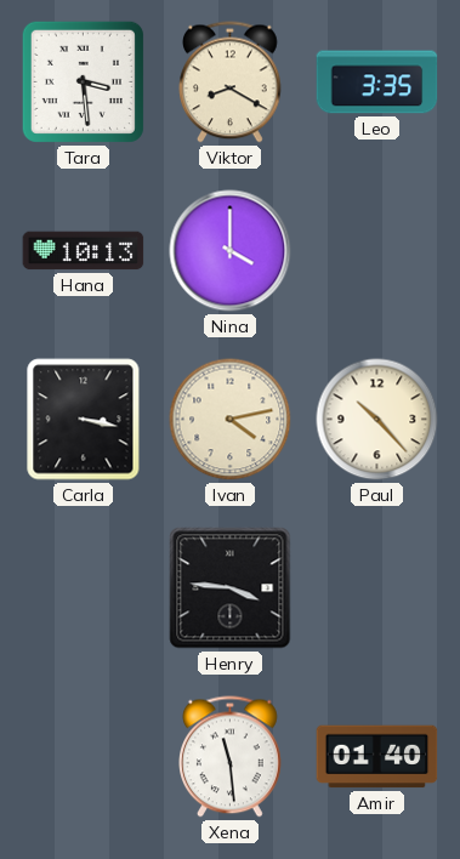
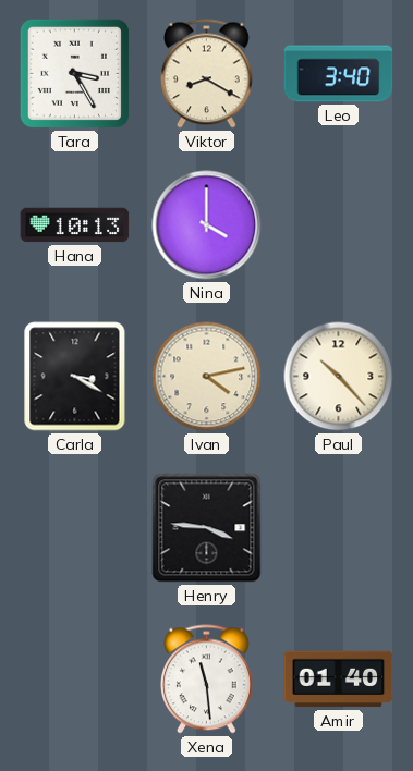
Tara: 3:29 -> 3:25 (74, 73)
Leo: 3:35 -> 3:40 (339, 74)
Carla: 3:17 -> 3:20 (75, 377)
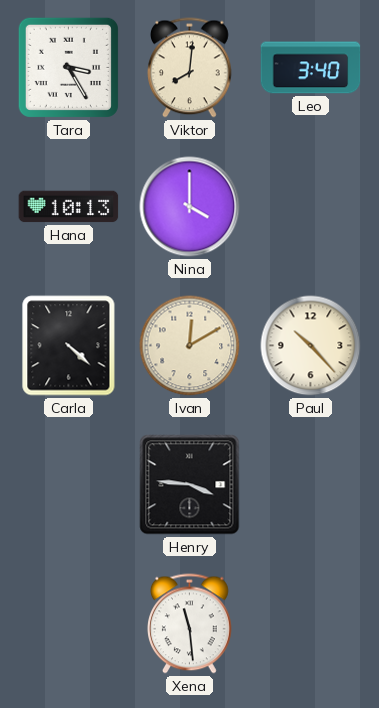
Viktor: 8:20 -> 8:01 (190, 68)
Carla: 3:20 -> 4:22 (69, 346)
Ivan: 4:13 -> 12:10 (190, 346)
Amir: 01:40 -> none (339, 680)
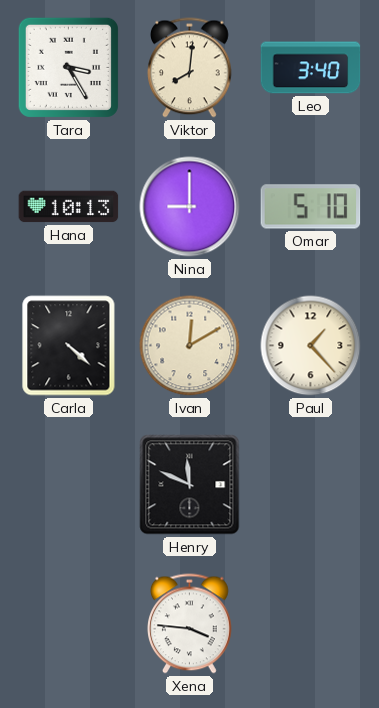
Nina: 4:00 -> 9:00 (190, 207)
Omar: none -> 5:10 (311, 207)
Paul: 10:23 -> 1:23 (311, 346)
Henry: 3:46 -> 11:49 (190, 485)
Xena: 11:29 -> 3:46 (190, 624)
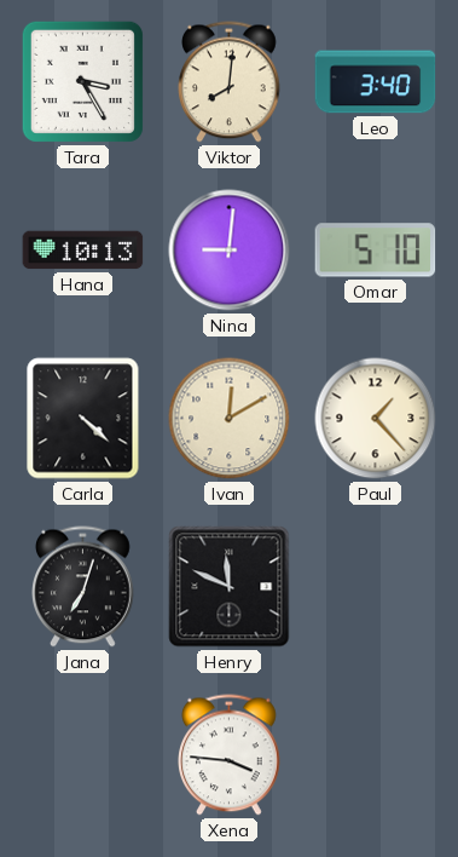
Nina: 9:00 -> 9:01 (230, 251)
Jana: none -> 7:03 (83, 587)
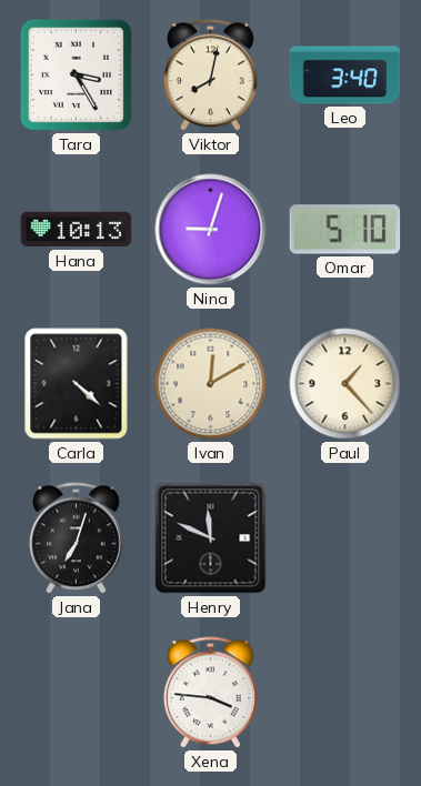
Viktor: 8:01 -> 8:02 (211, 75)
Nina: 9:01 -> 9:03 (211, 230)
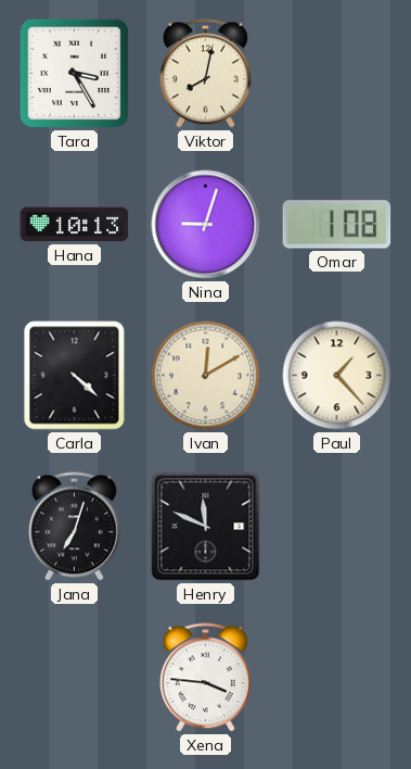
Leo: 3:40 -> none (345, 75)
Omar: 5:10 -> 1:08 (337, 225)
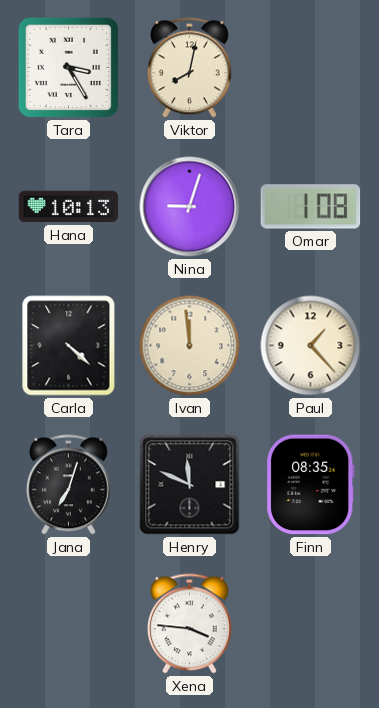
Ivan: 12:10 -> 11:59 (190, 346)
Finn: none -> 08:35 (310, 485)
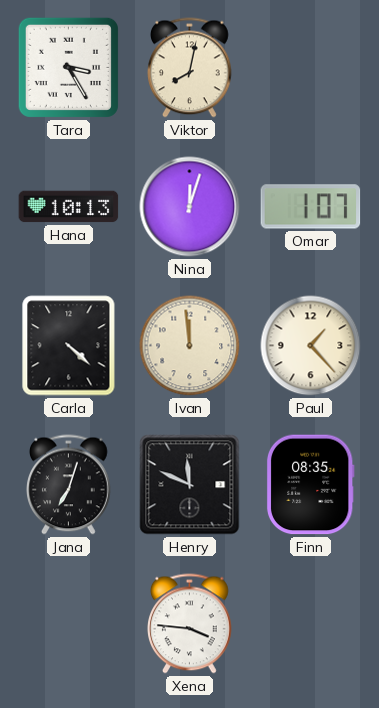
Nina: 9:03 -> 12:03 (190, 207)
Omar: 1:08 -> 1:07 (311, 207)
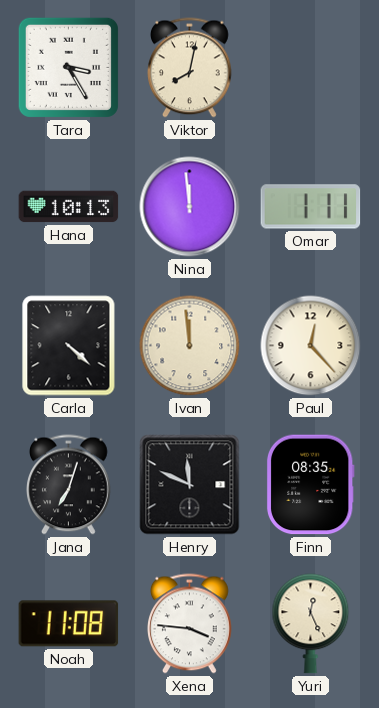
Nina: 12:03 -> 11:59 (190, 207)
Omar: 1:07 -> 1:11 (311, 207)
Paul: 1:23 -> 12:23 (311, 346)
Noah: none -> 11:08 (69, 624)
Yuri: none -> 12:26 (311, 624)
